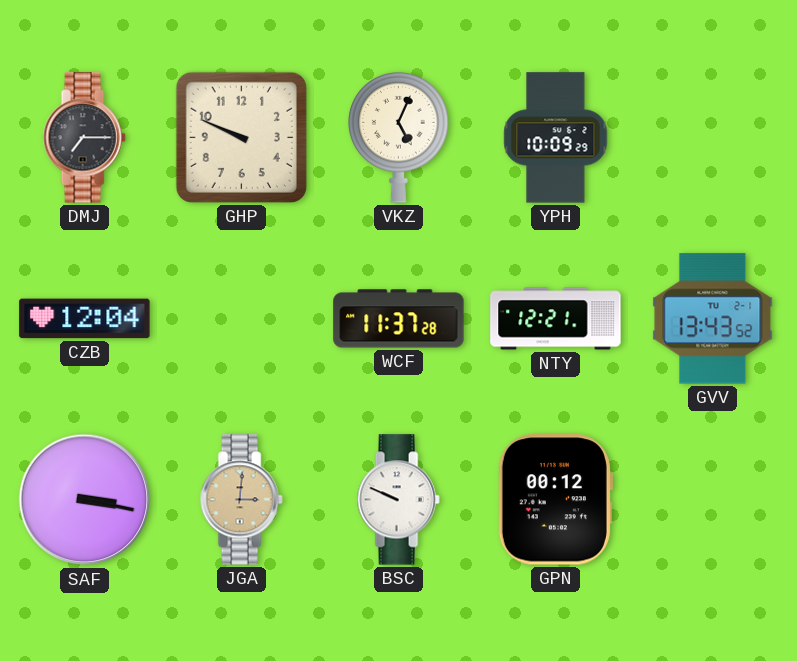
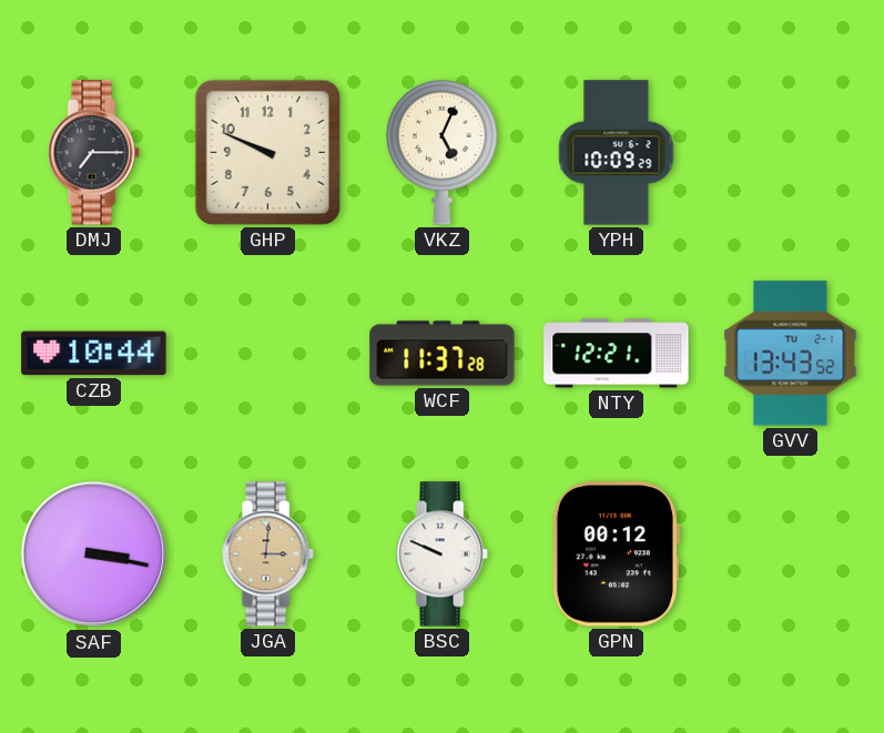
CZB: 12:04 -> 10:44 (94, 354)
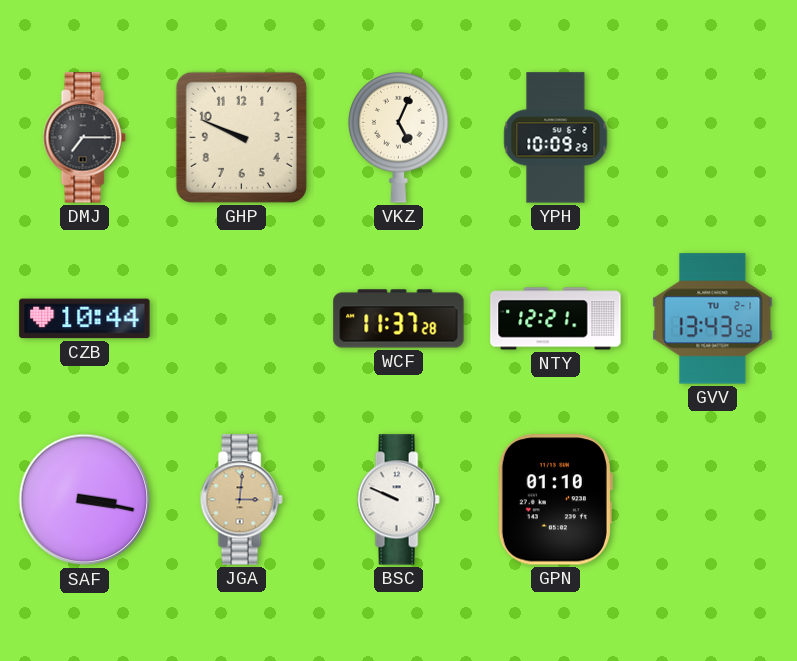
GPN: 00:12 -> 01:10 (555, 500)
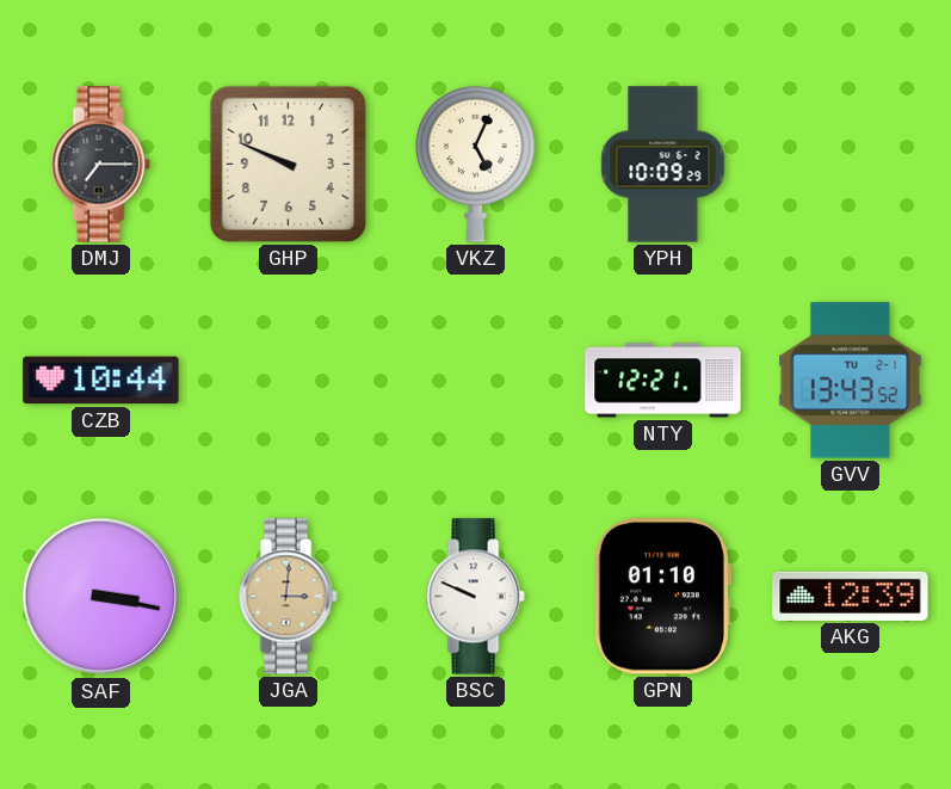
WCF: 11:37 -> none (399, 319)
AKG: none -> 12:39 (851, 596)
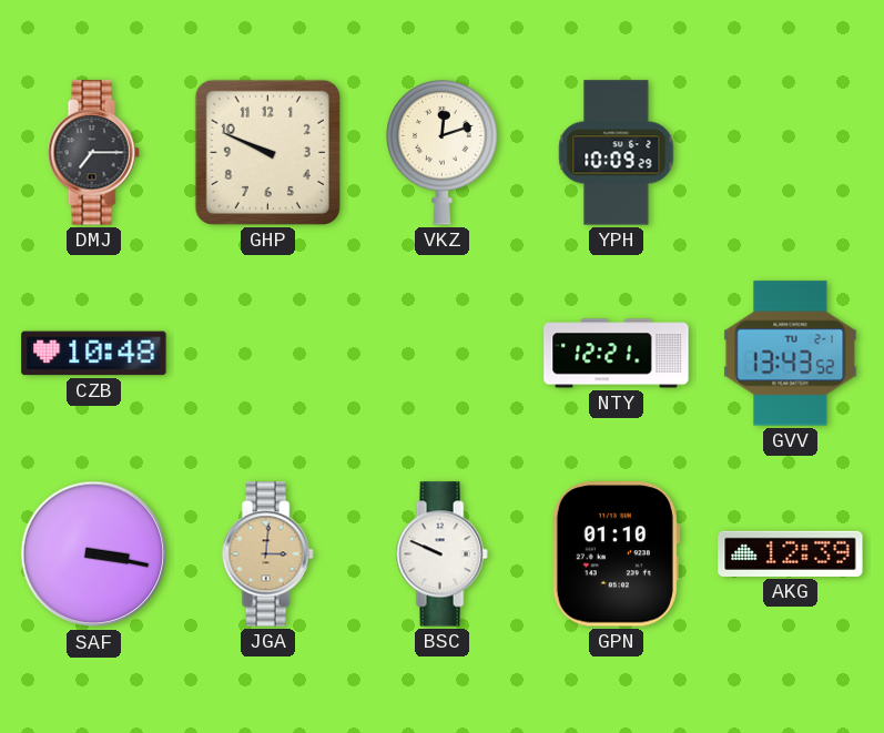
VKZ: 5:04 -> 12:12 (443, 153)
CZB: 10:44 -> 10:48 (94, 354)
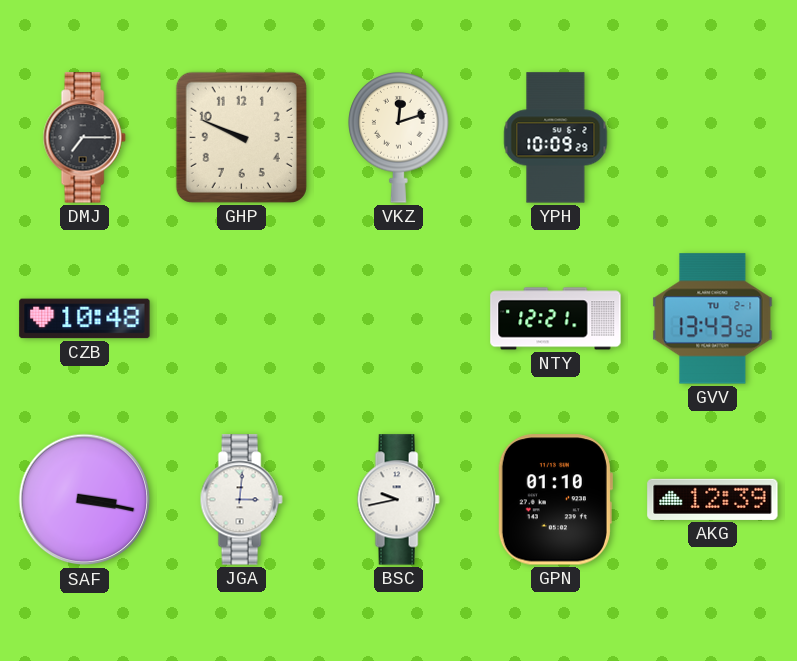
JGA dial: champagne -> white (241, 500)
BSC: 9:49 -> 9:43 (398, 500)
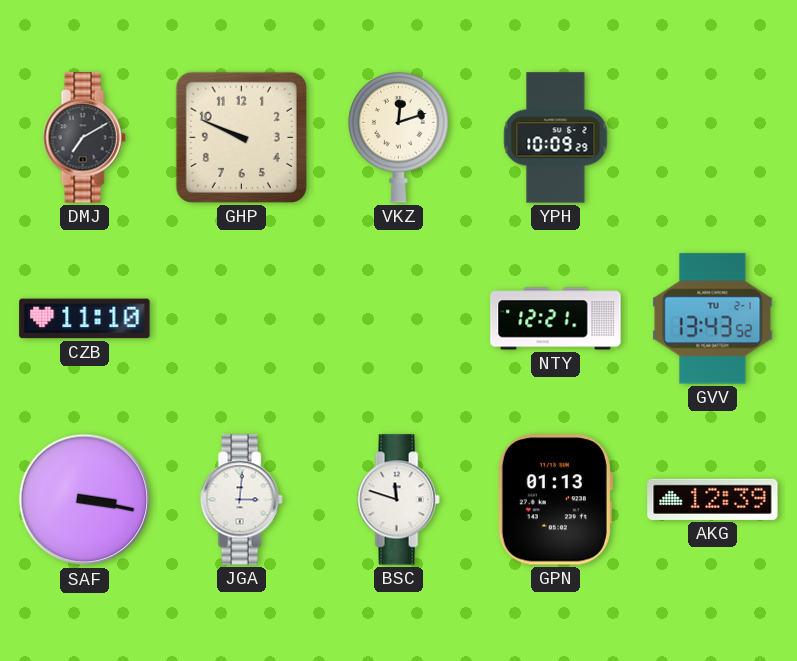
DMJ: 7:15 -> 7:10 (84, 138)
CZB: 10:48 -> 11:10 (85, 319)
BSC: 9:43 -> 11:48 (398, 500)
GPN: 01:10 -> 01:13 (555, 500)
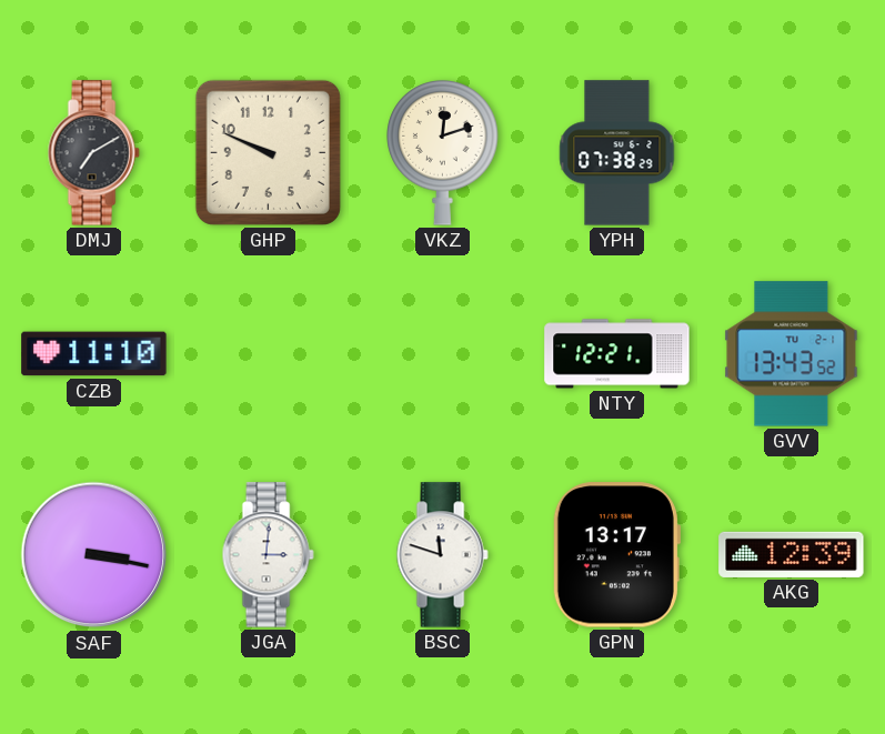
YPH: 10:09 -> 07:38 (617, 153)
GPN: 01:13 -> 13:17 (616, 555)
